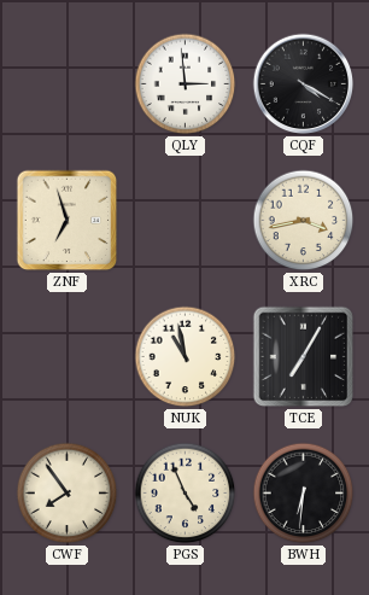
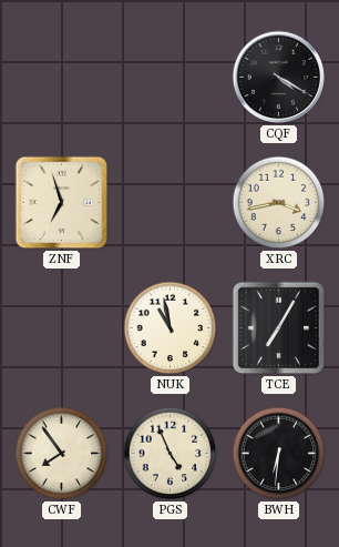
QLY: 2:59 -> none (186, 84)
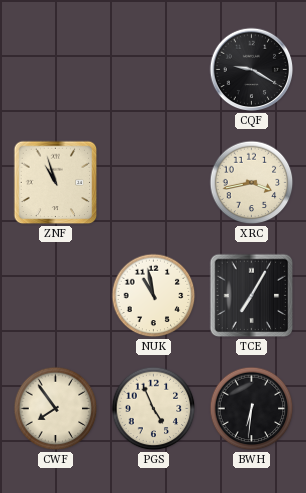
CQF: 4:20 -> 9:20 (252, 70)
ZNF: 6:57 -> 10:57 (56, 183)
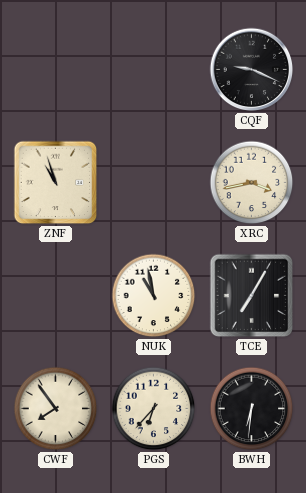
CQF: 9:20 -> 9:19 (252, 70)
PGS: 4:56 -> 6:37 (154, 409)
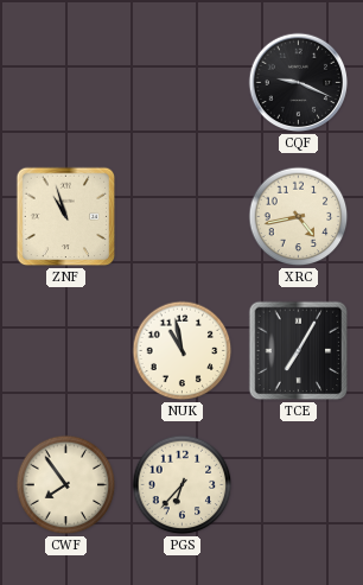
XRC: 3:43 -> 4:43 (299, 217)
BWH: 6:31 -> none (252, 409)
